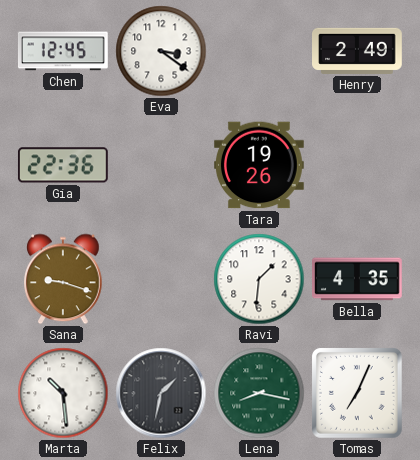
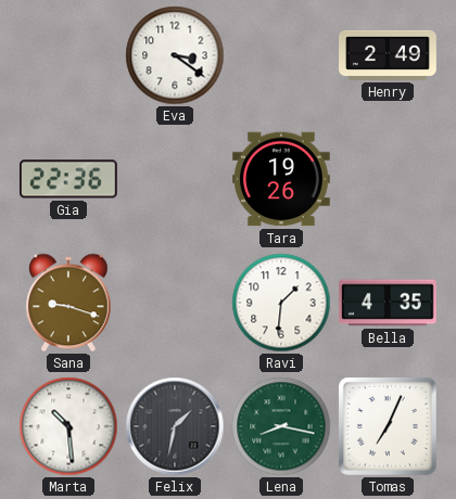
Chen: 12:45 -> none (63, 51)
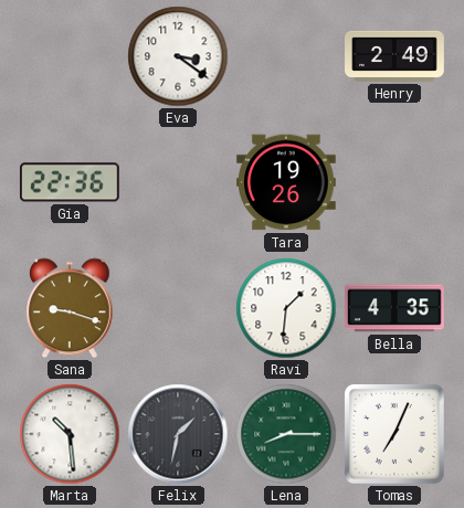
Lena: 8:17 -> 8:15 (286, 434)
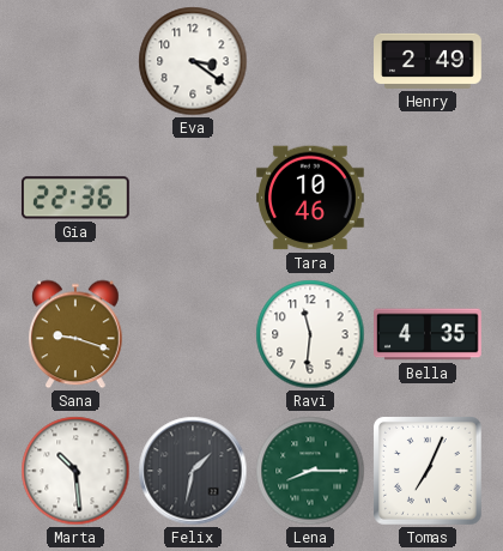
Tara: 19:26 -> 10:46 (311, 198)
Ravi: 1:31 -> 11:31 (310, 334)
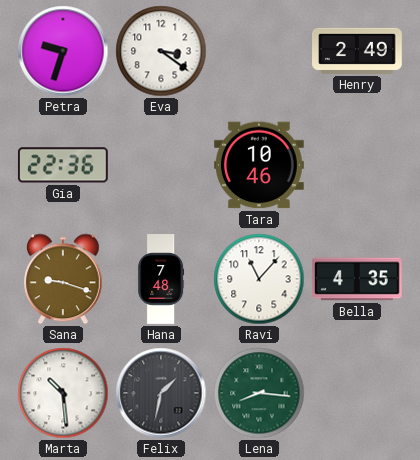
Petra: none -> 9:33 (63, 51)
Hana: none -> 7:48 (161, 279)
Ravi: 11:31 -> 11:07 (259, 279)
Lena: 8:15 -> 8:16 (259, 393)
Tomas: 7:04 -> none (428, 471)
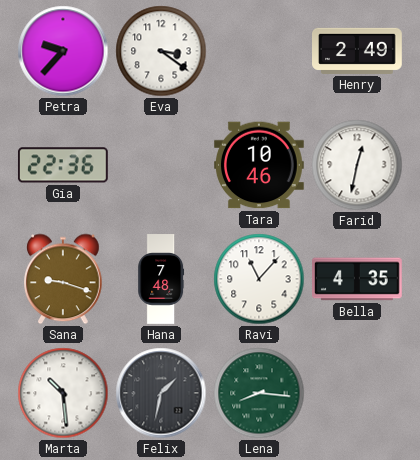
Petra: 9:33 -> 9:37 (63, 51)
Farid: none -> 12:32 (357, 165)
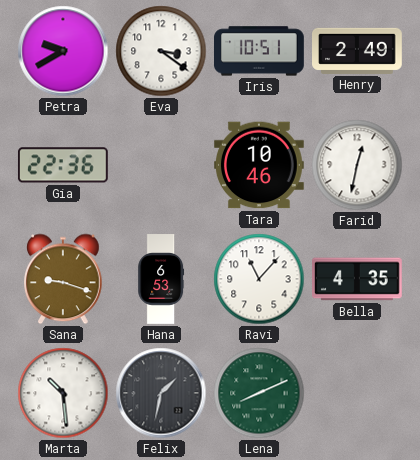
Petra: 9:37 -> 9:40 (63, 51)
Iris: none -> 10:51 (260, 51)
Hana: 7:48 -> 6:53 (161, 279)
Lena: 8:16 -> 8:11 (259, 393)
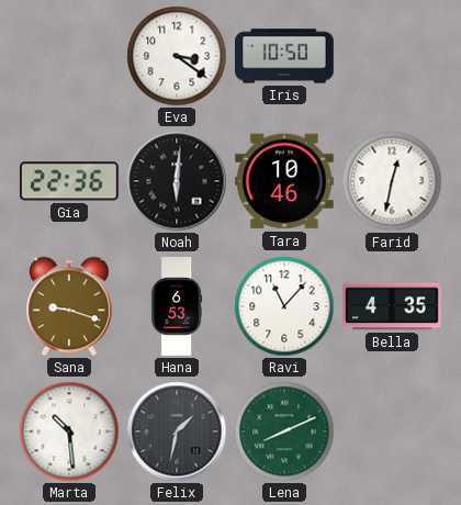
Petra: 9:40 -> none (63, 51)
Iris: 10:51 -> 10:50 (285, 56)
Henry: 2:49 -> none (357, 51)
Noah: none -> 6:01 (177, 181)
